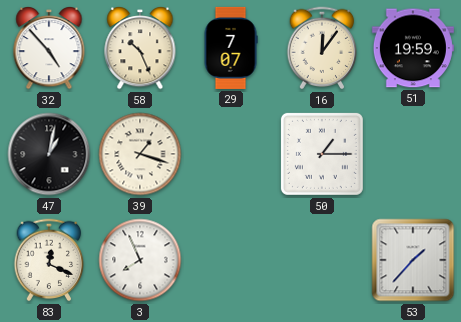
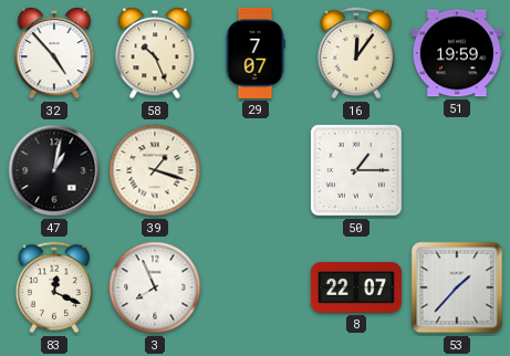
8: none -> 22:07 (356, 289)
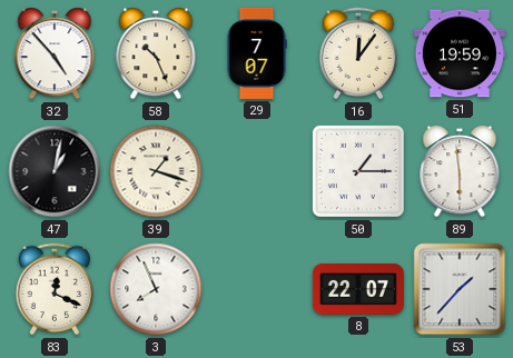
89: none -> 5:59 (460, 172)
